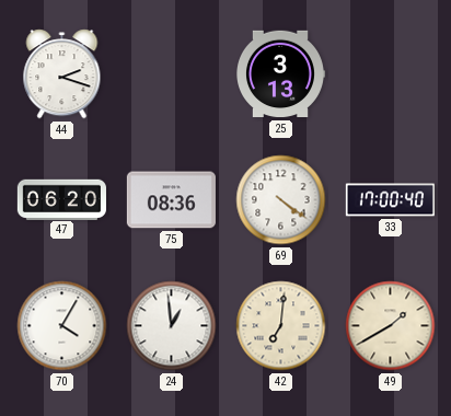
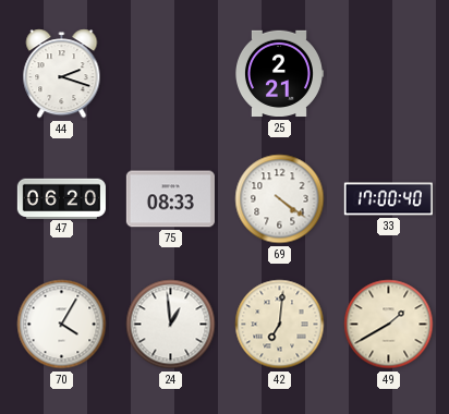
25: 3:13 -> 2:21 (280, 74)
75: 08:36 -> 08:33 (170, 199)
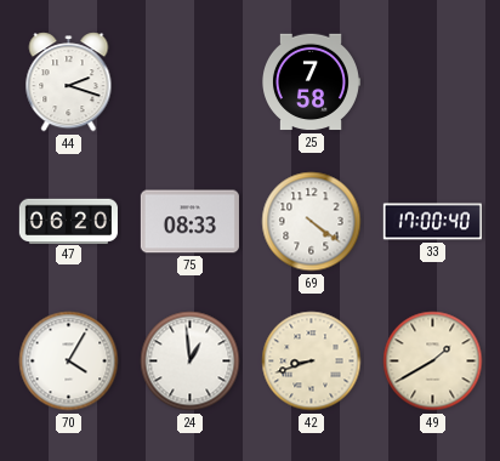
25: 2:21 -> 7:58 (312, 82)
42: 7:01 -> 8:42 (312, 362)
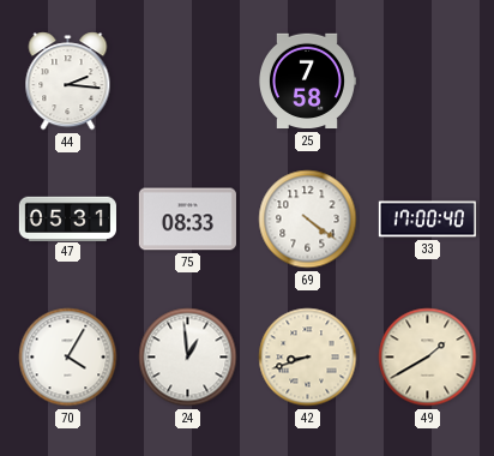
44: 2:18 -> 2:16 (68, 82)
47: 06:20 -> 05:31 (67, 218)
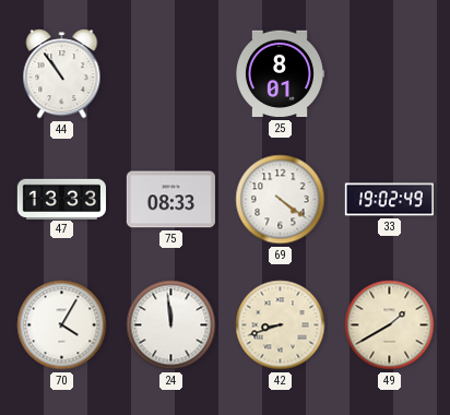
44: 2:16 -> 10:54 (62, 74)
25: 7:58 -> 8:01 (281, 74)
47: 05:31 -> 13:33 (61, 199)
33: 17:00 -> 19:02 (389, 200)
24: 12:59 -> 11:59 (171, 325)
